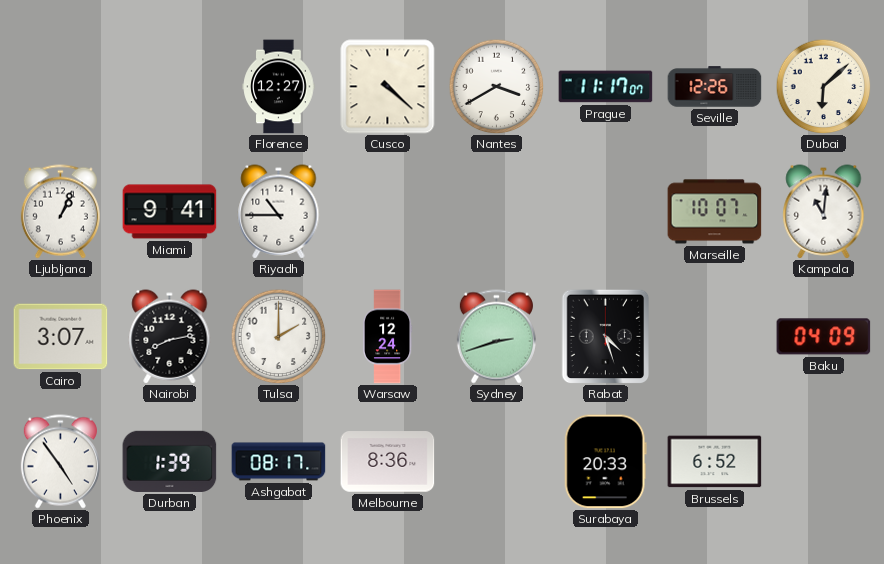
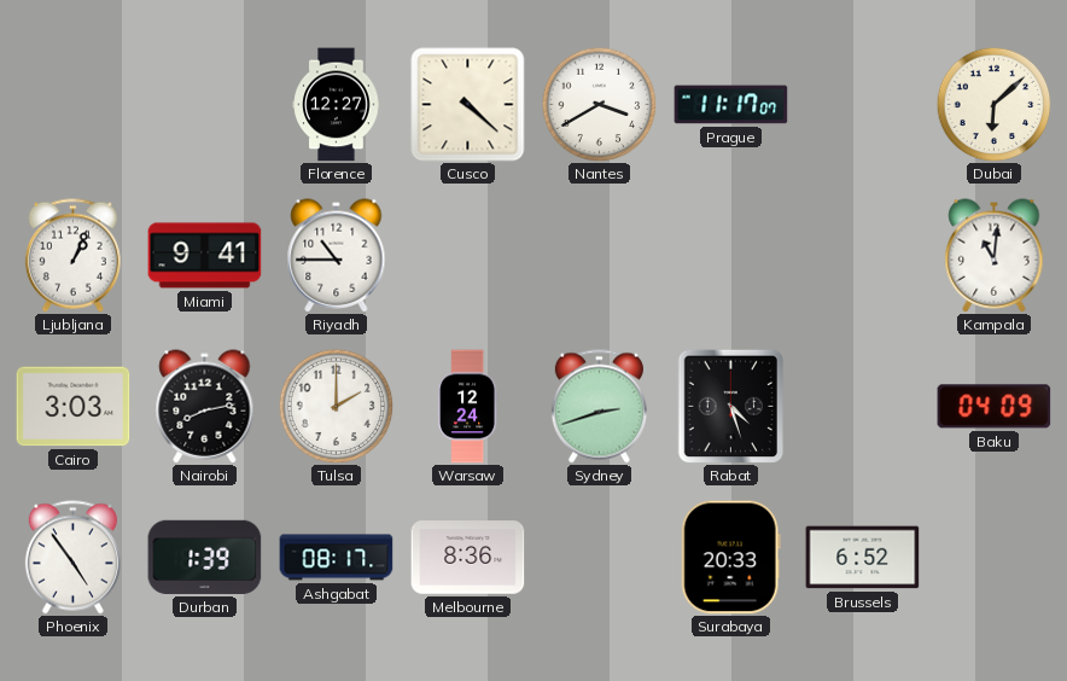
Seville: 12:26 -> none (715, 87)
Marseille: 10:07 -> none (715, 212)
Cairo: 3:07 -> 3:03 (74, 407)
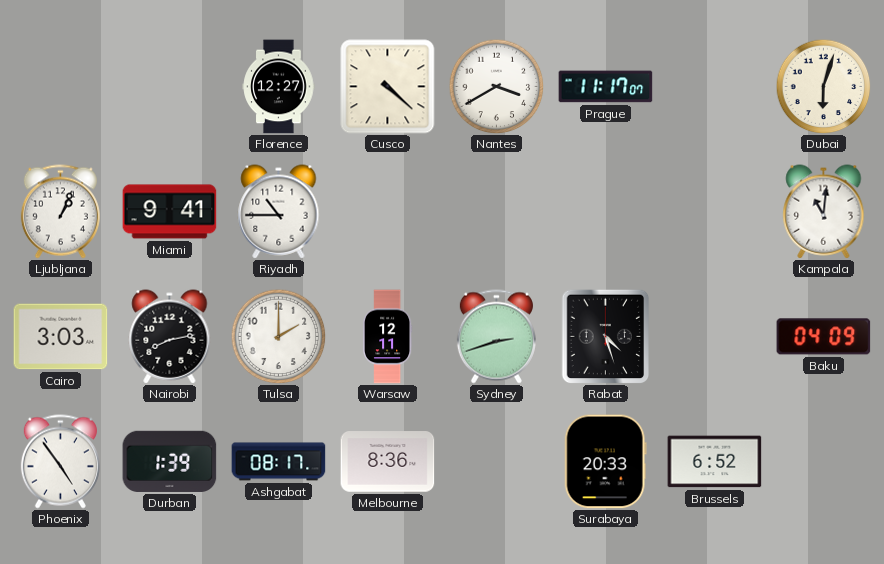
Dubai: 6:08 -> 6:03 (823, 86)
Warsaw: 12:24 -> 12:11 (388, 337)
